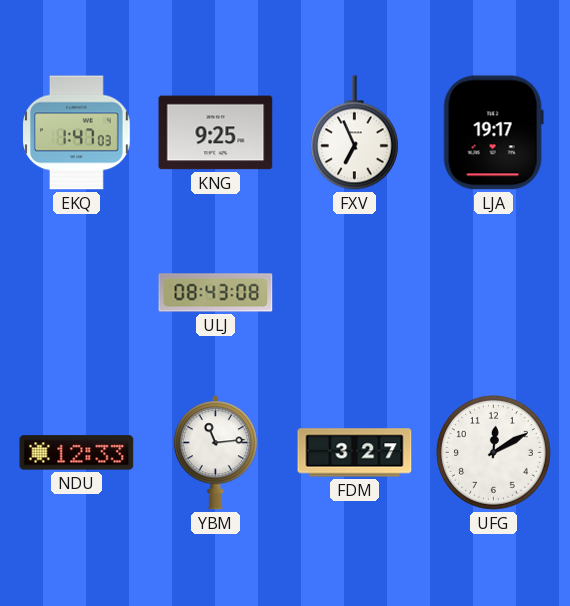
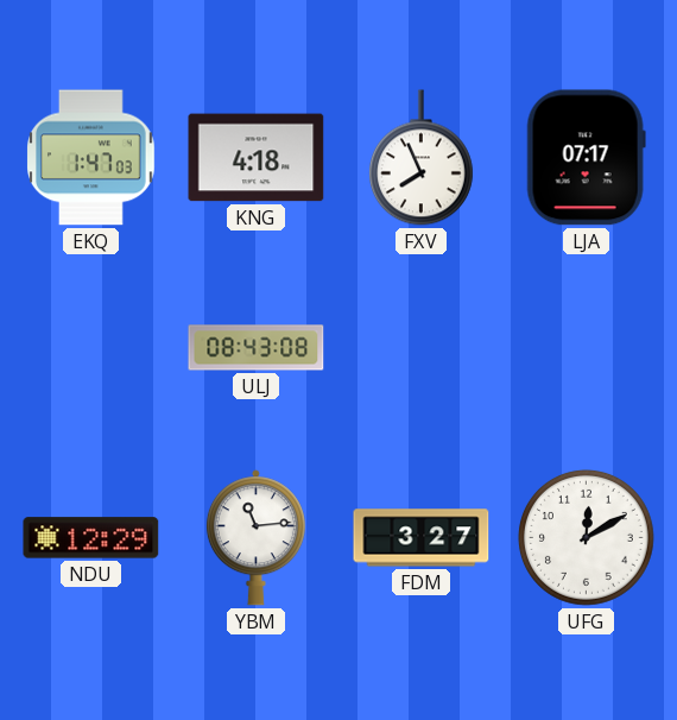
KNG: 9:25 -> 4:18 (257, 158)
FXV: 6:56 -> 7:56 (420, 158)
LJA: 19:17 -> 07:17 (586, 158)
NDU: 12:33 -> 12:29 (91, 538)
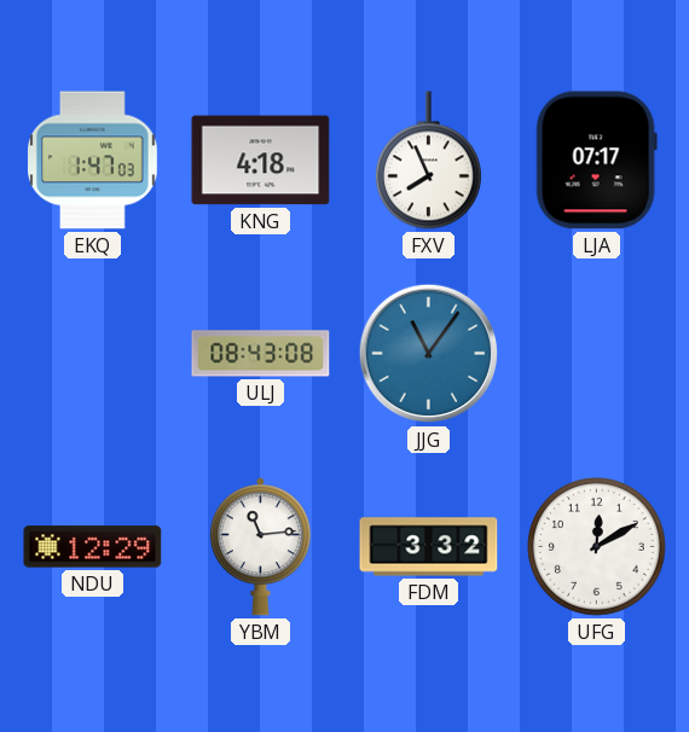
JJG: none -> 11:06 (429, 354)
FDM: 3:27 -> 3:32 (429, 547)
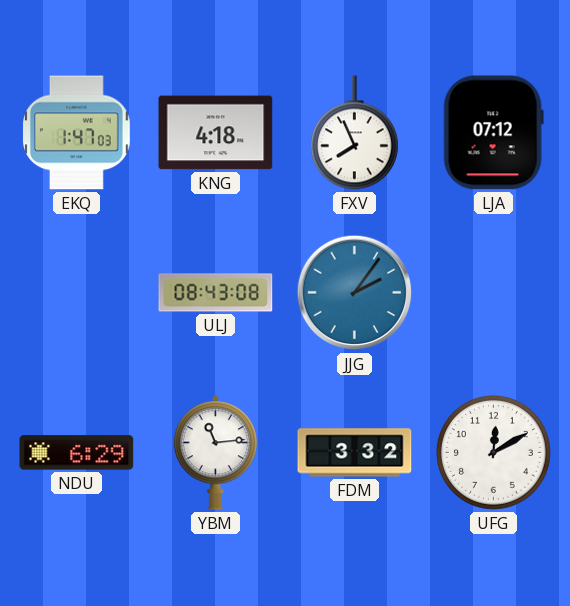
LJA: 07:17 -> 07:12 (493, 133)
JJG: 11:06 -> 2:06 (355, 293)
NDU: 12:29 -> 6:29 (77, 453)
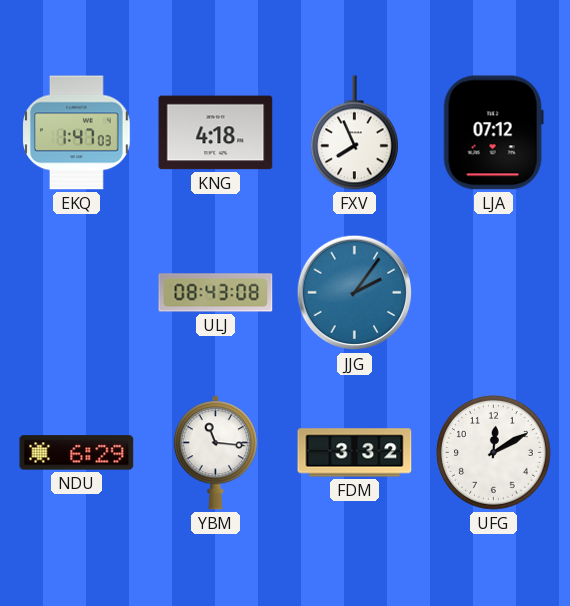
YBM: 11:14 -> 11:16 (215, 453)
